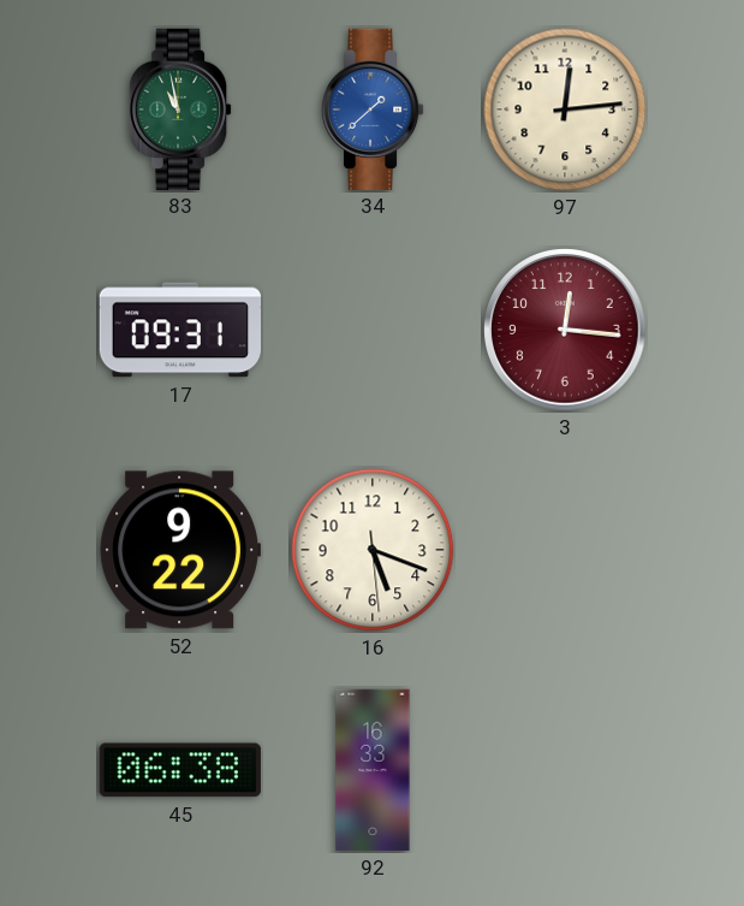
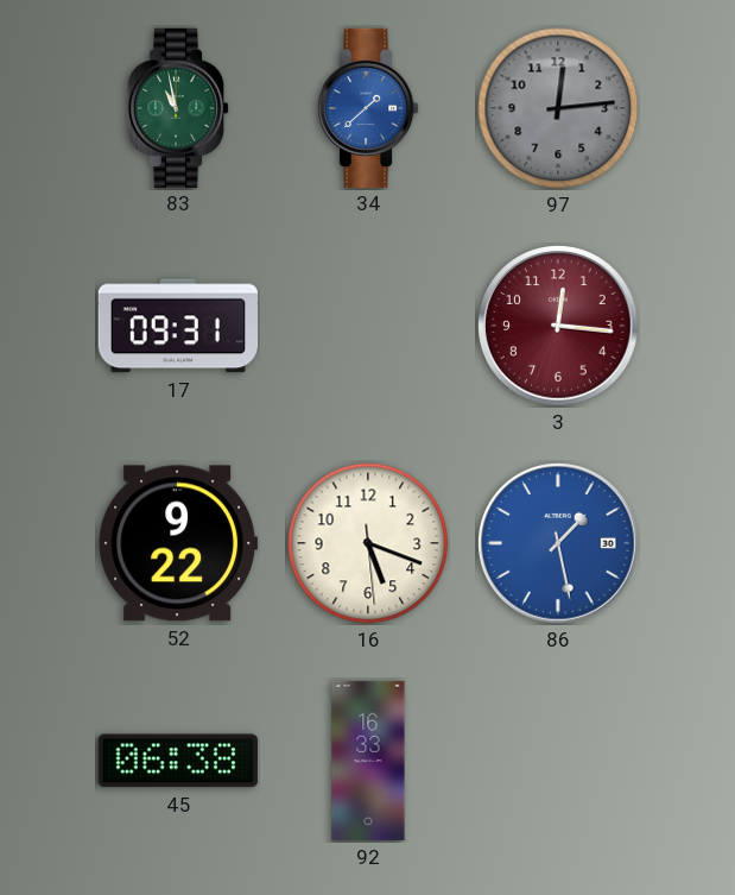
97 dial: cream -> grey (558, 108)
86: none -> 1:28 (558, 543)
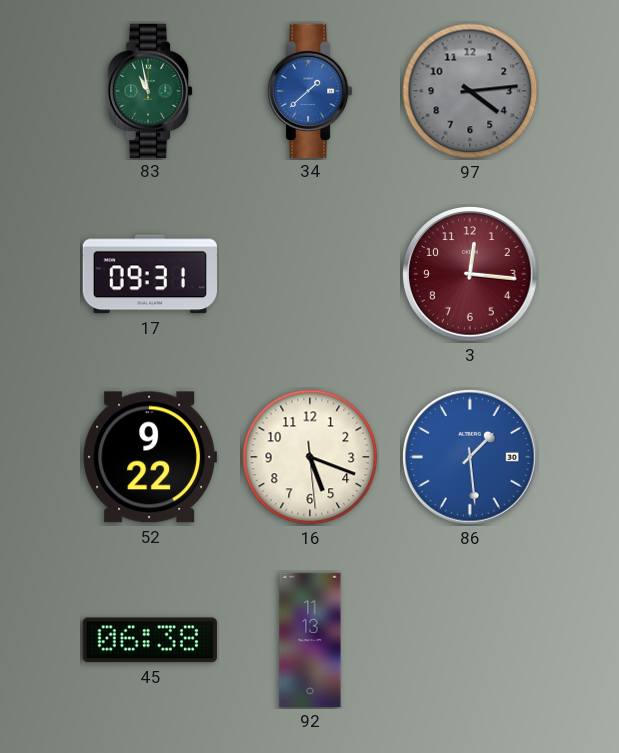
97: 12:14 -> 4:14 (470, 91)
86: 1:28 -> 1:29 (470, 457)
92: 16:33 -> 11:13 (310, 640)
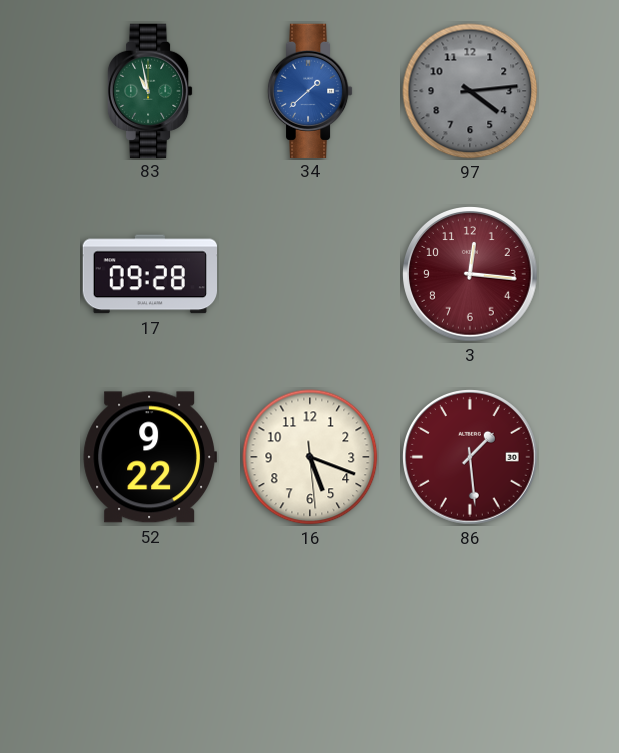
17: 09:31 -> 09:28 (149, 274)
86 dial: blue -> burgundy (470, 457)
45: 06:38 -> none (150, 640)
92: 11:13 -> none (310, 640)
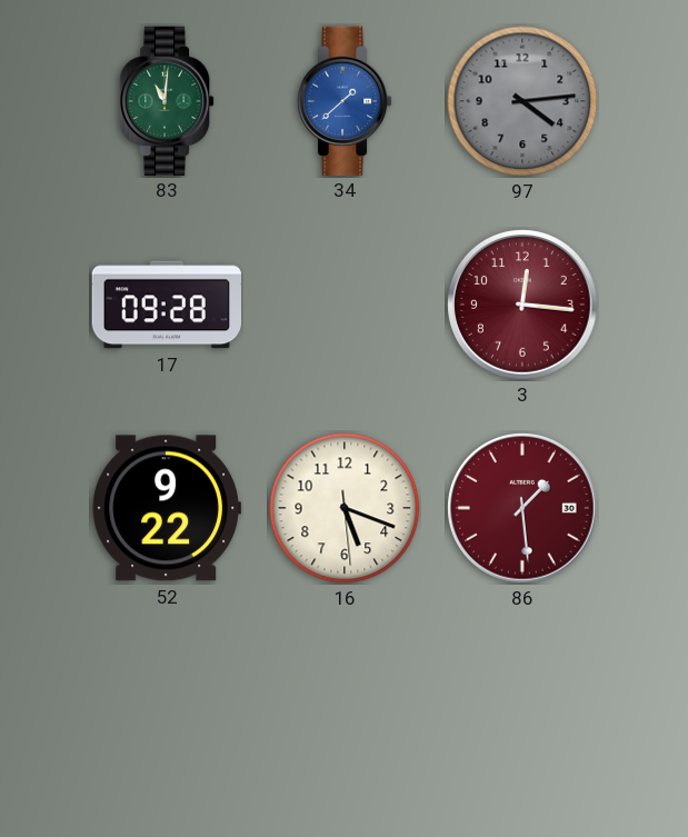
83: 10:58 -> 11:01 (167, 100)
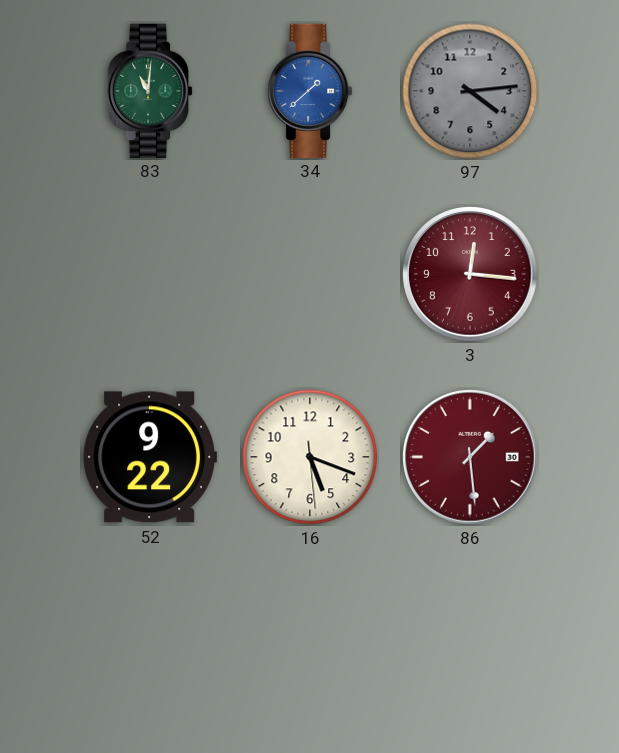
17: 09:28 -> none (166, 305)
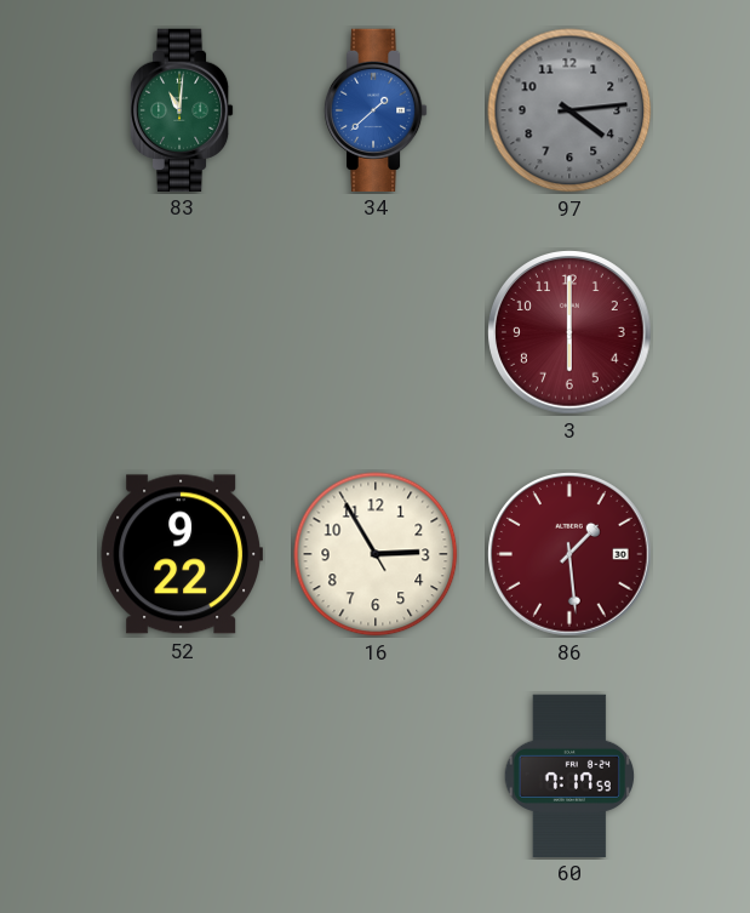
3: 12:16 -> 6:00 (569, 332)
16: 5:18 -> 2:54 (376, 554)
60: none -> 7:17 (569, 775)
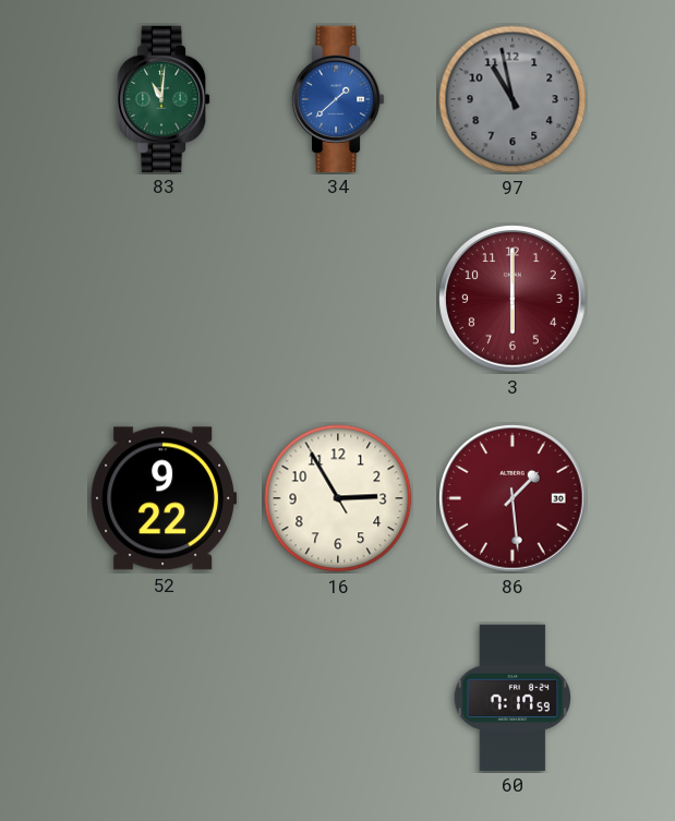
97: 4:14 -> 10:58 (513, 99)
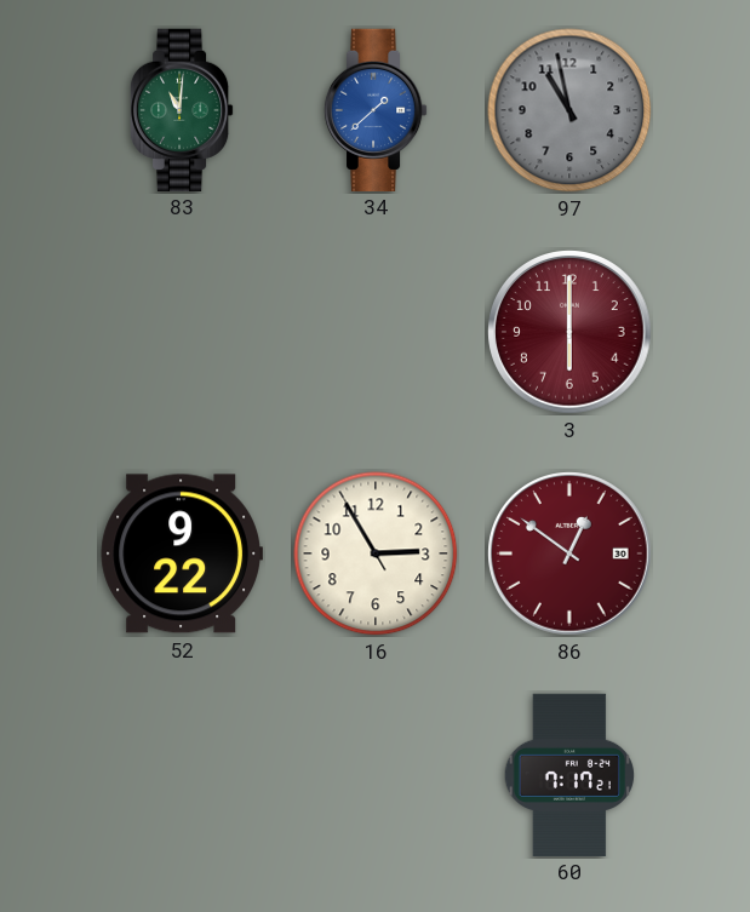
86: 1:29 -> 12:51 (569, 553)
60: 7:17:59 -> 7:17:21 (569, 774)
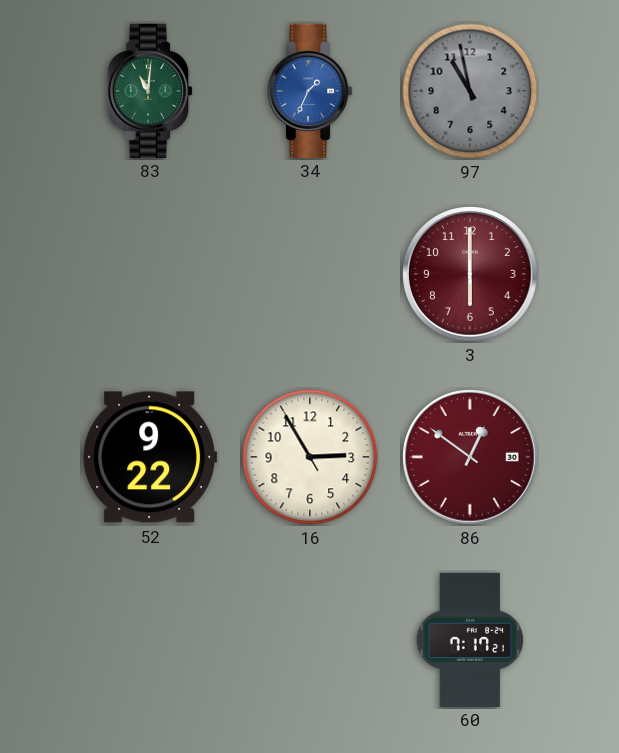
34: 1:38 -> 1:34 (310, 90)
